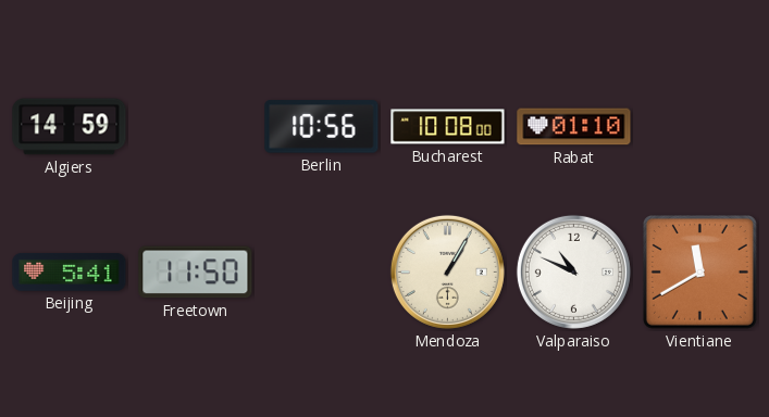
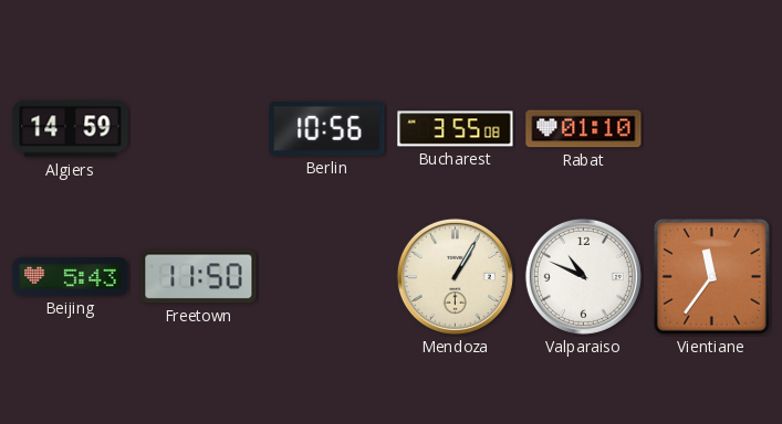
Bucharest: 10:08 -> 3:55 (456, 129)
Beijing: 5:41 -> 5:43 (71, 276)
Vientiane: 11:40 -> 11:36 (711, 276)
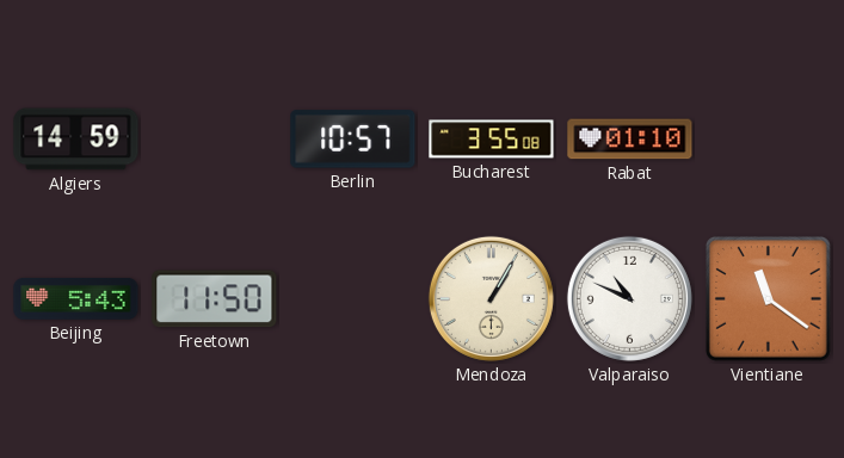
Berlin: 10:56 -> 10:57 (353, 140)
Vientiane: 11:36 -> 11:21 (768, 298)
